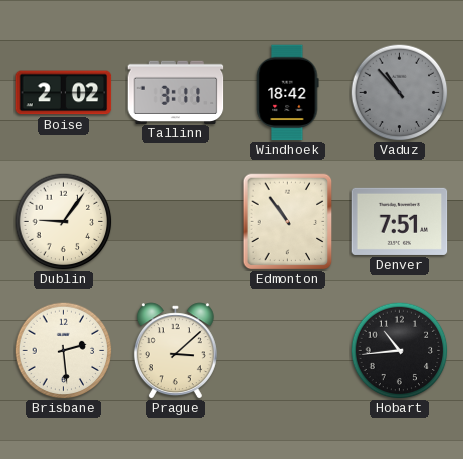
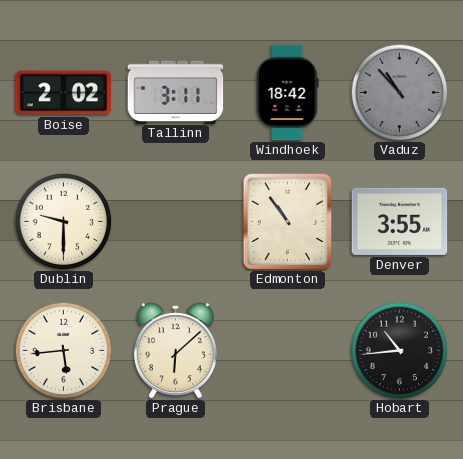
Dublin: 9:06 -> 9:30 (63, 221)
Denver: 7:51 -> 3:55 (400, 221)
Brisbane: 2:29 -> 5:44 (63, 350)
Prague: 3:08 -> 6:08 (175, 351)
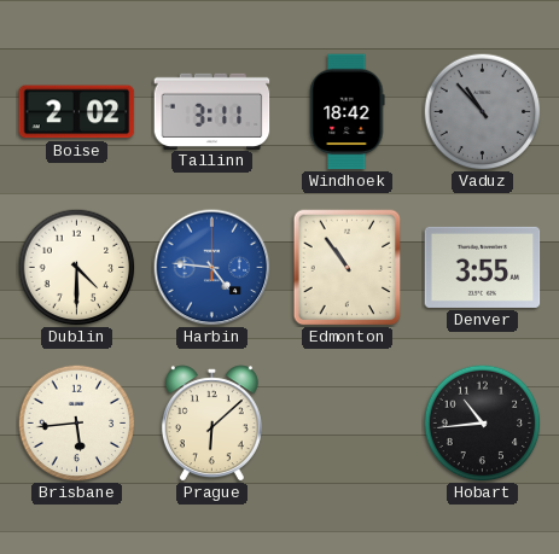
Dublin: 9:30 -> 4:30 (76, 267)
Harbin: none -> 4:46 (212, 268)
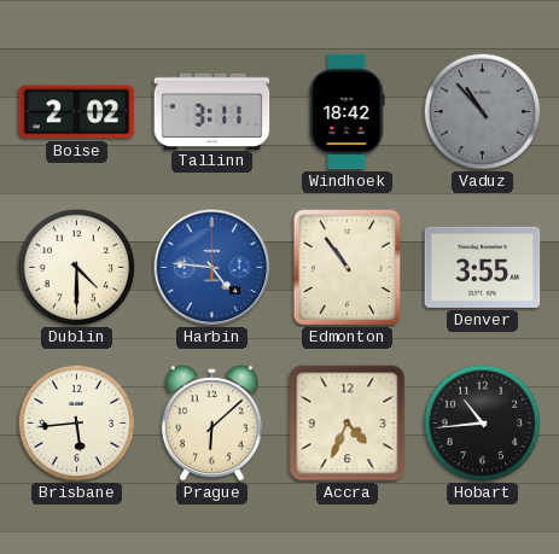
Accra: none -> 4:34 (348, 424)
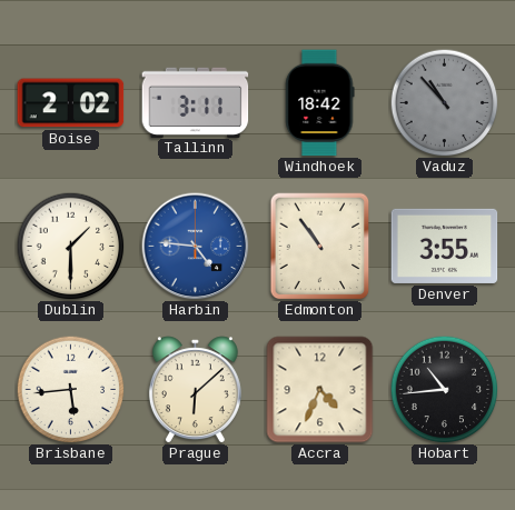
Dublin: 4:30 -> 1:30 (70, 246)
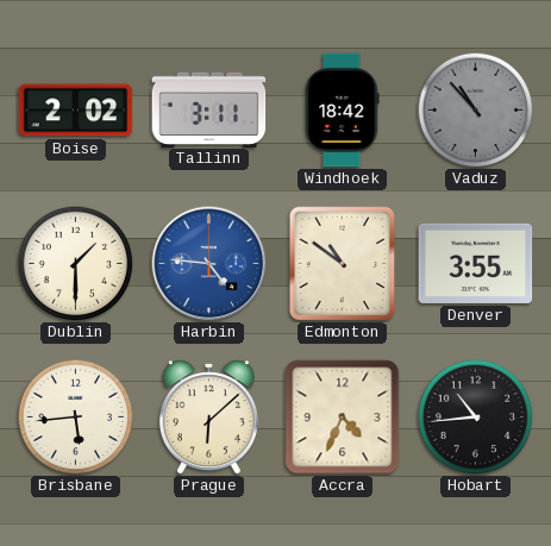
Edmonton: 10:54 -> 10:51 (343, 263)
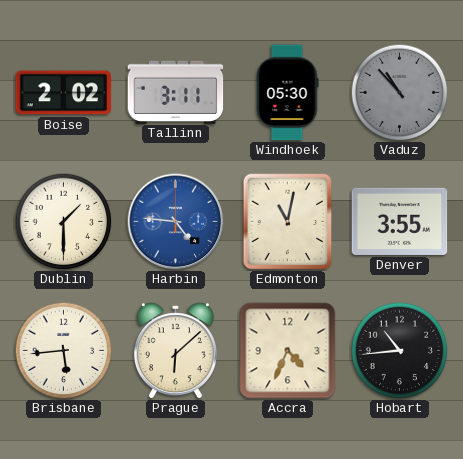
Windhoek: 18:42 -> 05:30 (288, 93)
Edmonton: 10:51 -> 11:02 (288, 221)
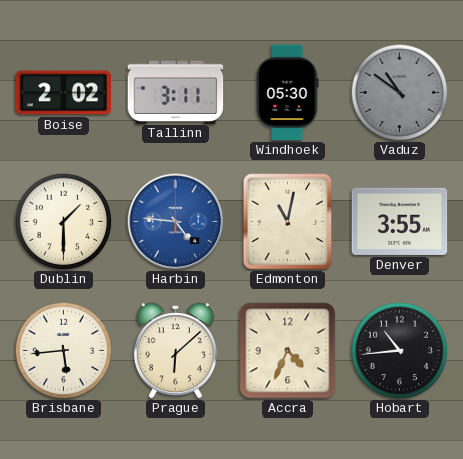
Vaduz: 10:53 -> 10:51 (399, 92)
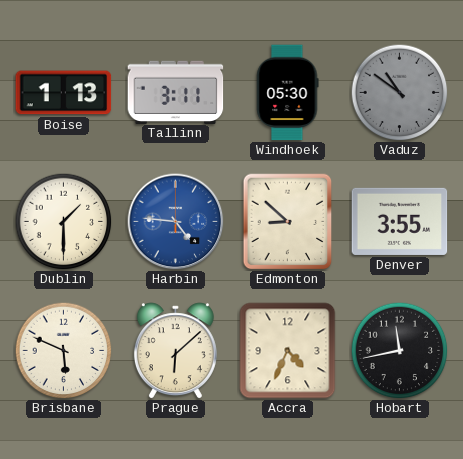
Boise: 2:02 -> 1:13 (64, 93)
Edmonton: 11:02 -> 8:52 (288, 221)
Brisbane: 5:44 -> 5:49 (63, 350)
Hobart: 10:44 -> 11:43 (399, 350)
